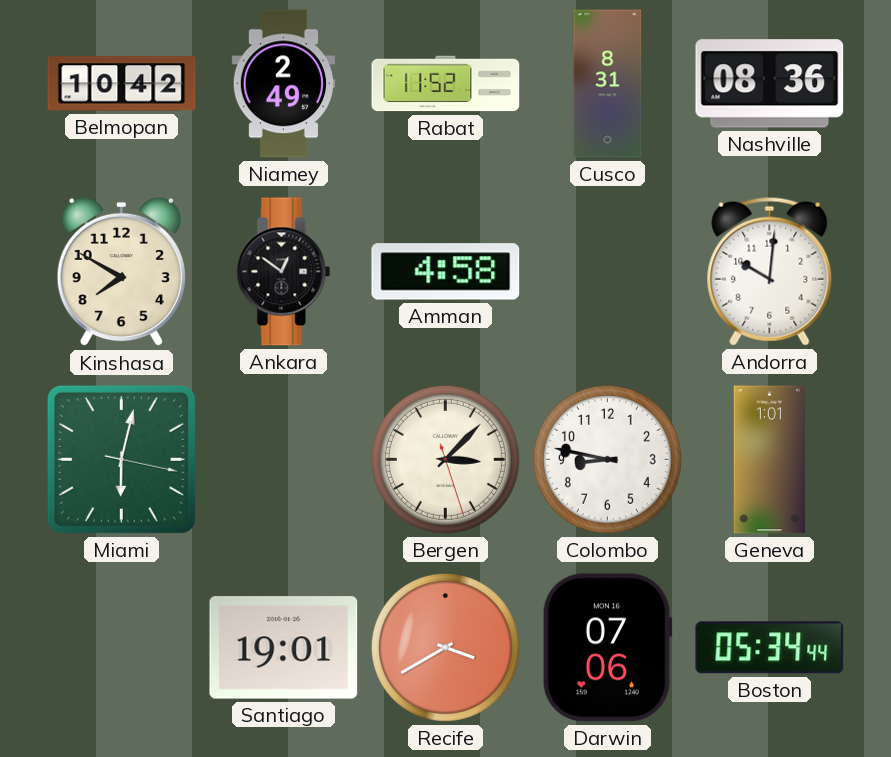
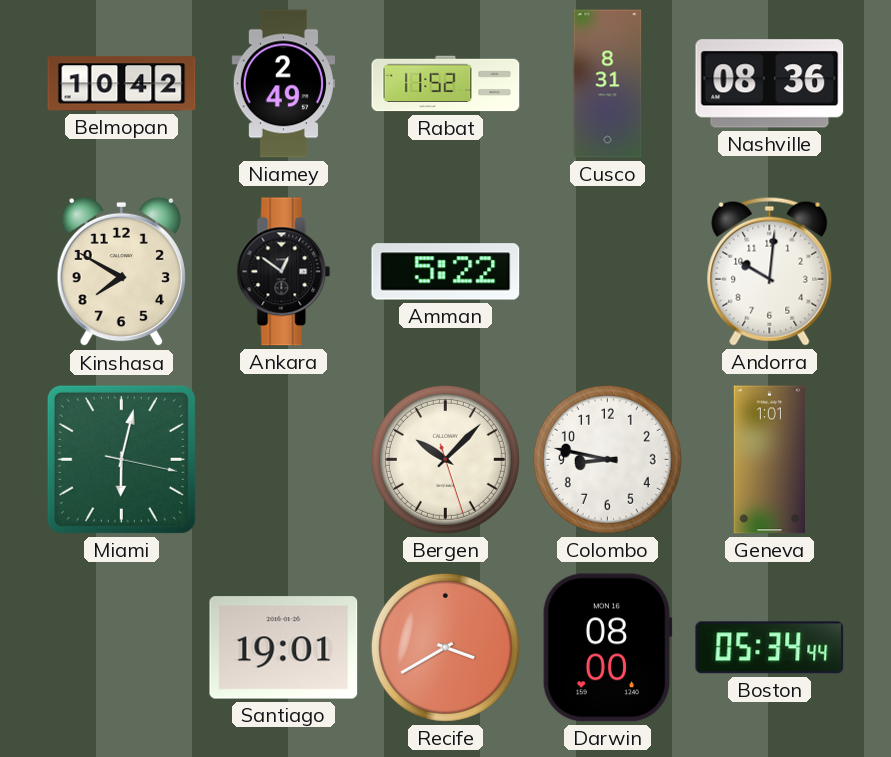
Amman: 4:58 -> 5:22 (446, 272)
Bergen: 3:07 -> 10:07 (445, 459)
Darwin: 07:06 -> 08:00 (607, 648)
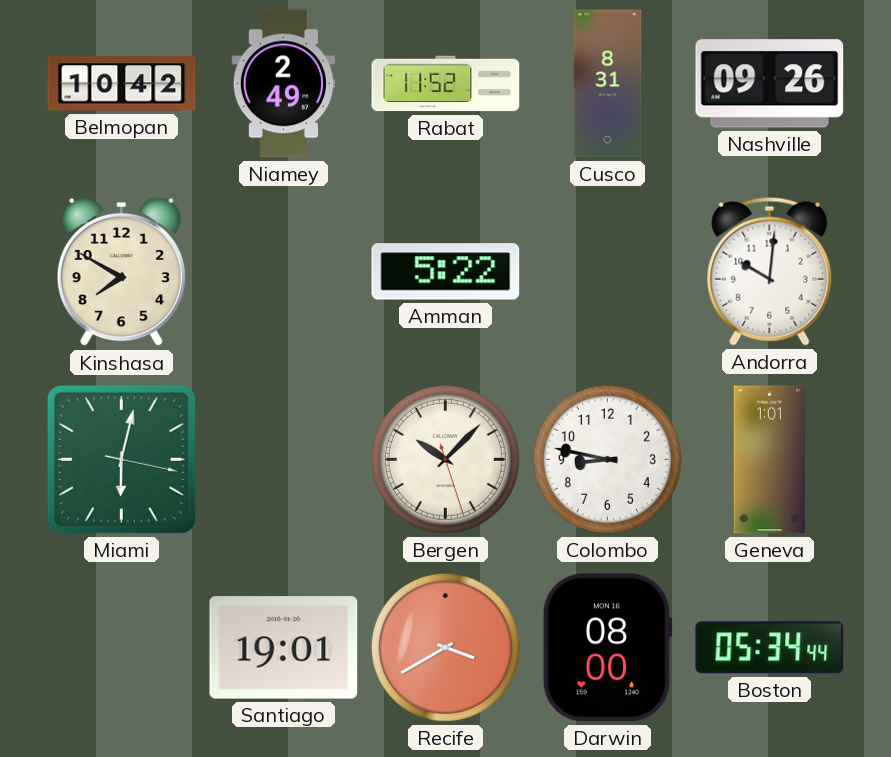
Nashville: 08:36 -> 09:26 (770, 84)
Ankara: 12:51 -> none (284, 272)
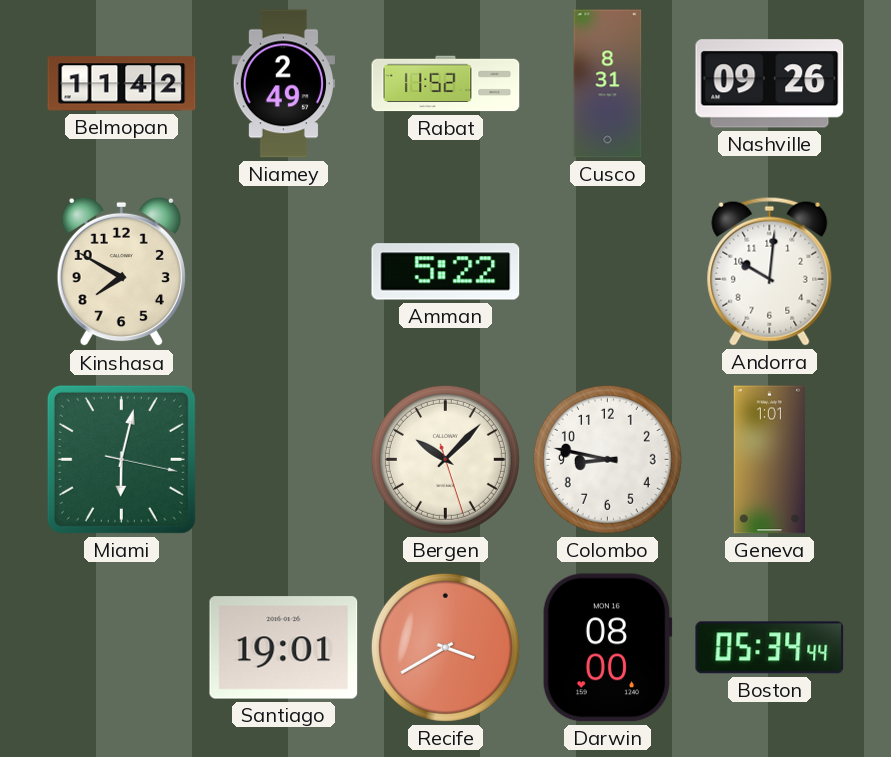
Belmopan: 10:42 -> 11:42 (122, 84)
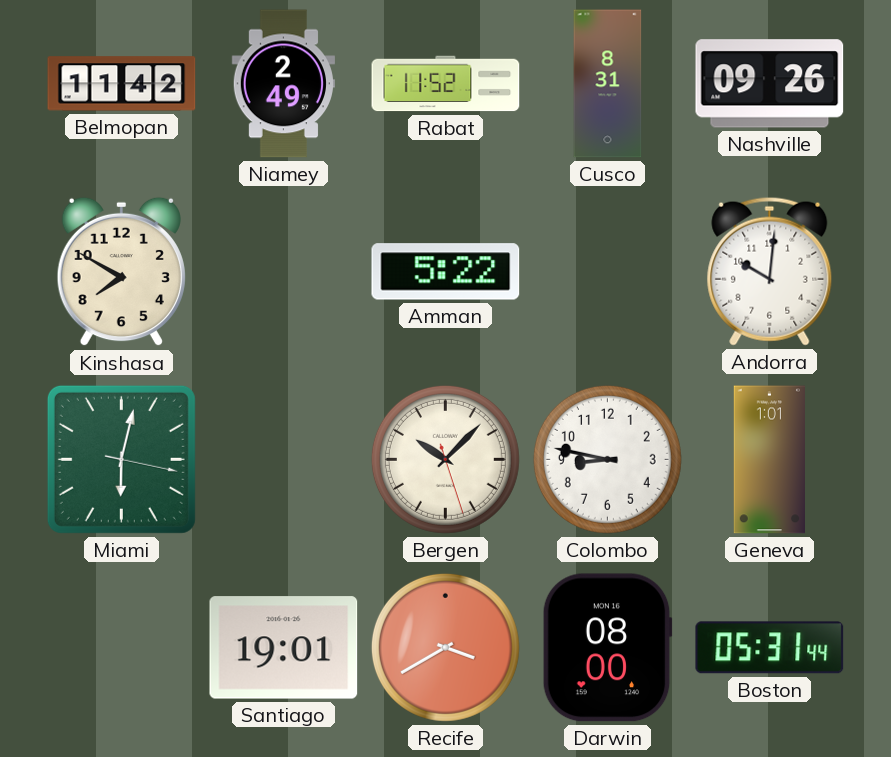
Boston: 05:34 -> 05:31 (770, 648)
